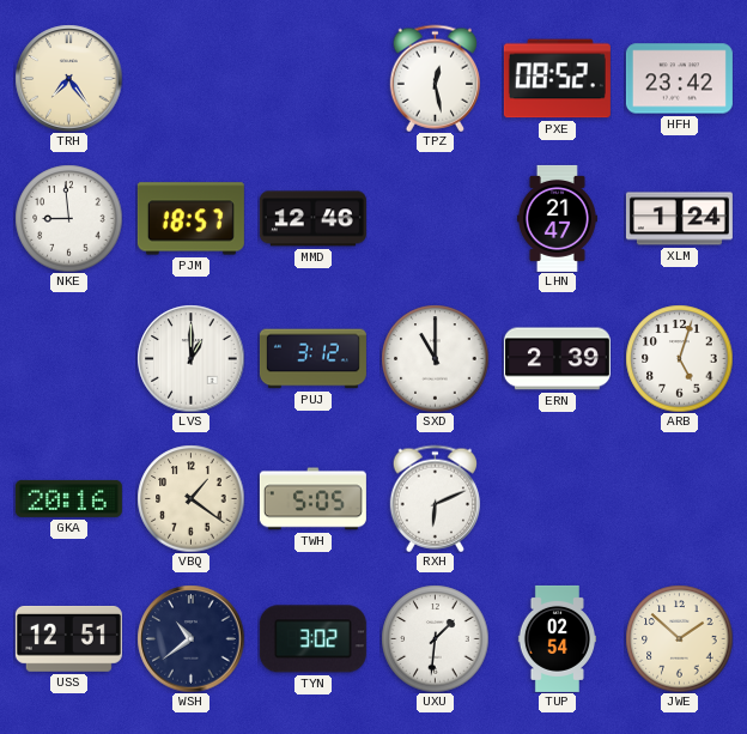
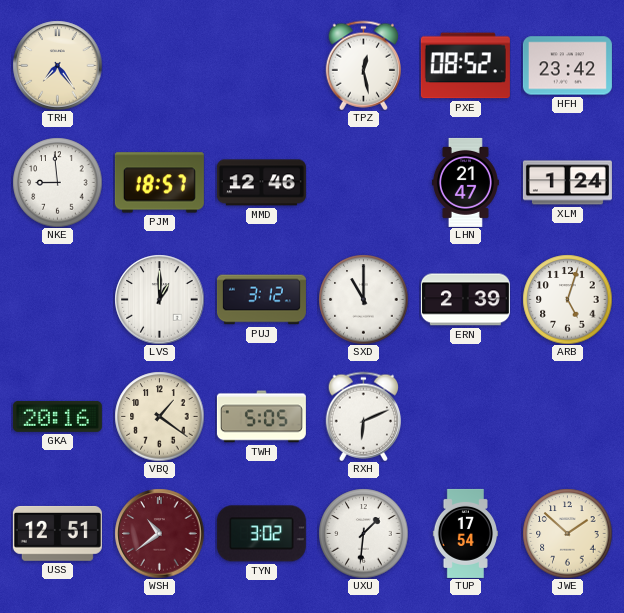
WSH dial: navy -> burgundy (159, 533)
TUP: 02:54 -> 17:54 (465, 533)
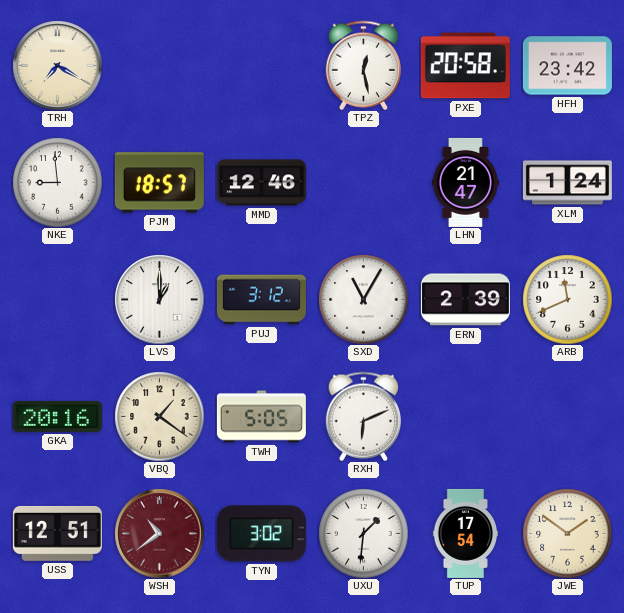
TRH: 7:24 -> 7:20 (57, 65)
PXE: 08:52 -> 20:58 (465, 66)
SXD: 11:00 -> 11:05 (363, 299)
ARB: 5:03 -> 11:41 (567, 299)
JWE: 1:52 -> 1:51 (567, 533)
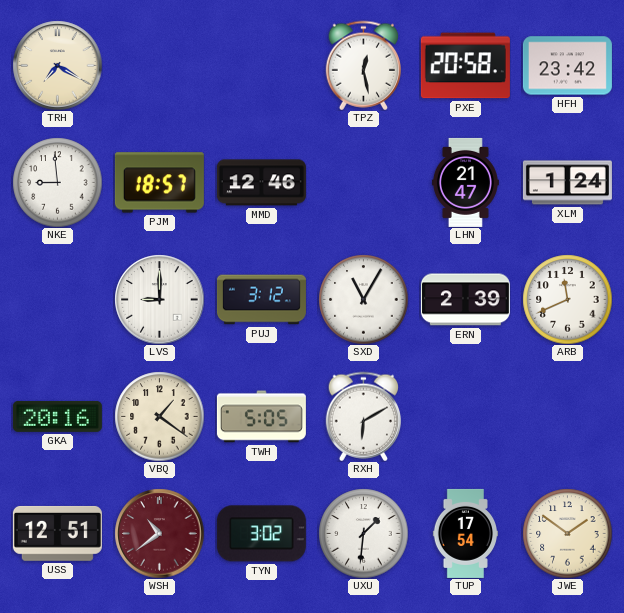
LVS: 1:00 -> 9:00 (159, 299)
RXH: 6:11 -> 6:10 (363, 416)
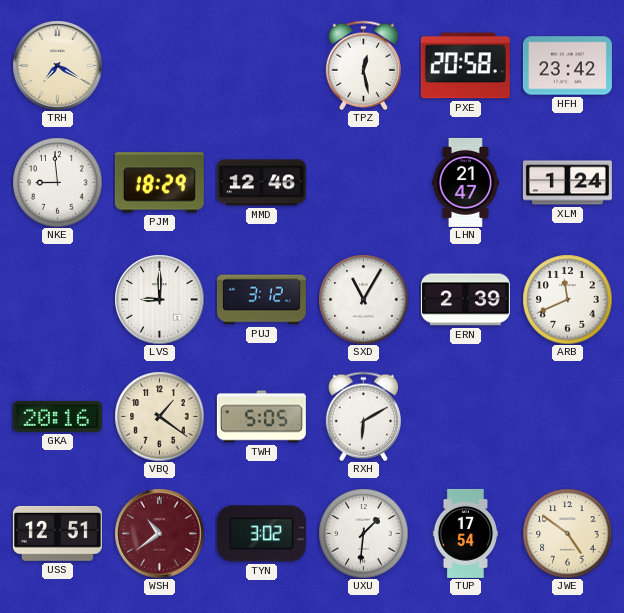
PJM: 18:57 -> 18:29 (159, 183)
JWE: 1:51 -> 4:51 (567, 533)
